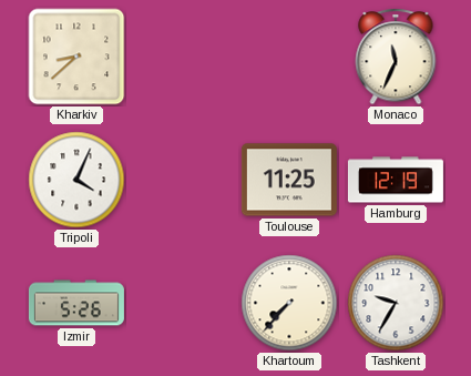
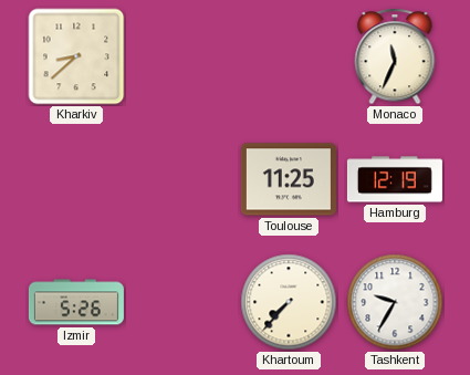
Tripoli: 4:04 -> none (76, 180)
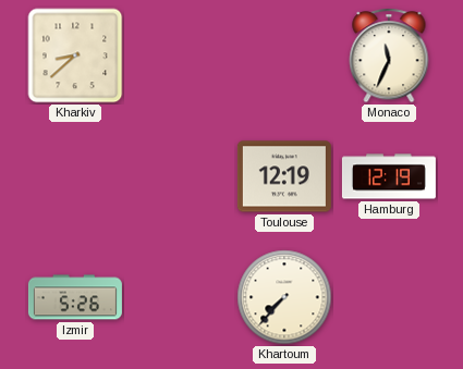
Toulouse: 11:25 -> 12:19 (284, 176)
Tashkent: 9:35 -> none (395, 302)
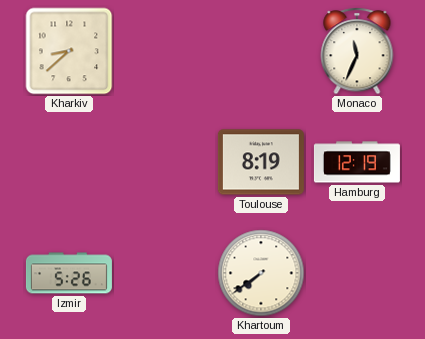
Toulouse: 12:19 -> 8:19 (261, 162)
Khartoum: 7:37 -> 7:39 (261, 273)
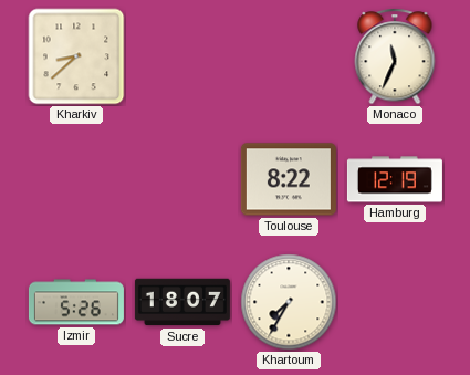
Toulouse: 8:19 -> 8:22 (289, 179)
Sucre: none -> 18:07 (182, 302)
Khartoum: 7:39 -> 7:35 (289, 302)
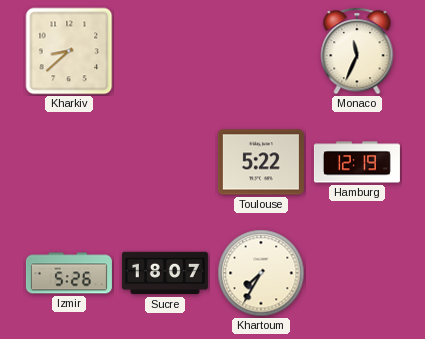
Toulouse: 8:22 -> 5:22 (261, 162)
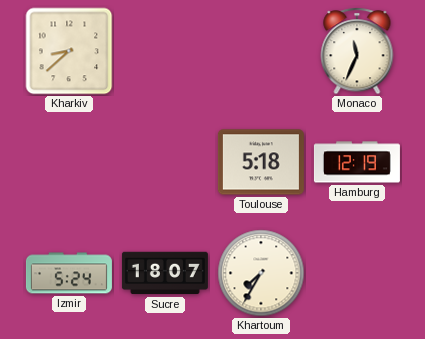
Toulouse: 5:22 -> 5:18 (261, 162)
Izmir: 5:26 -> 5:24 (69, 273)
